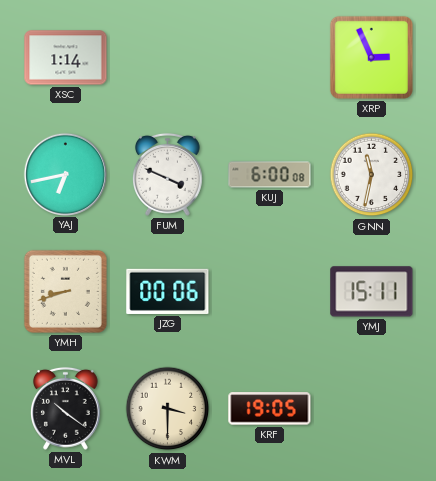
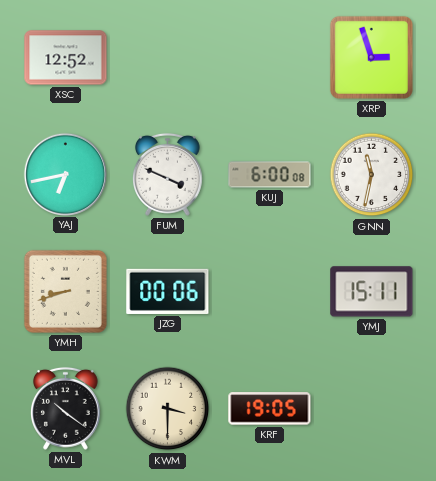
XSC: 1:14 -> 12:52 (66, 58)
XRP: 2:56 -> 2:57 (371, 57)
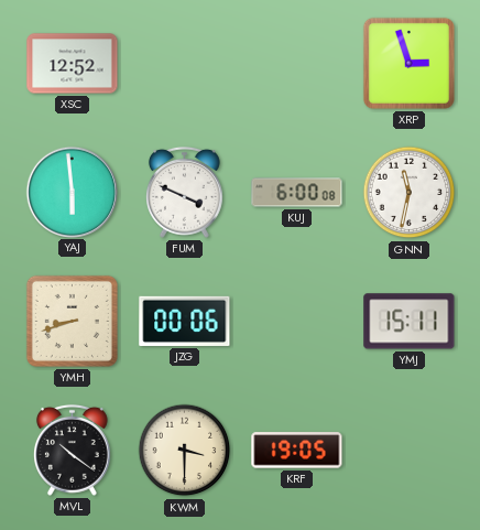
YAJ: 6:43 -> 5:59 (72, 192)
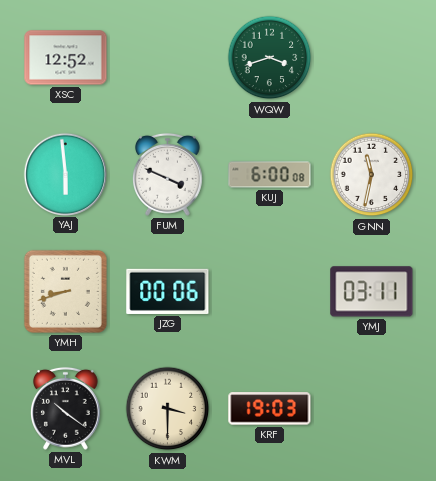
WQW: none -> 3:42 (270, 58)
XRP: 2:57 -> none (408, 63)
YMJ: 15:11 -> 03:11 (372, 292)
KRF: 19:05 -> 19:03 (270, 409)
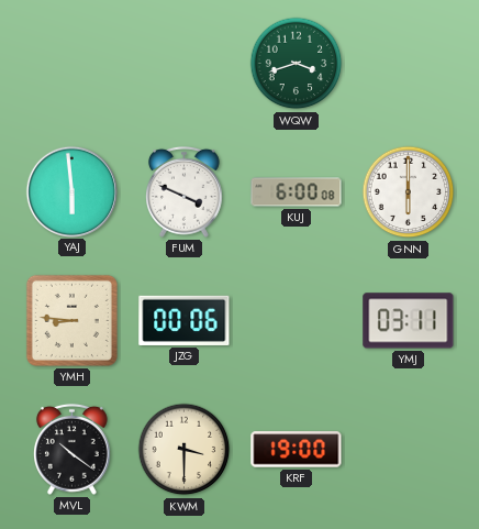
XSC: 12:52 -> none (66, 58)
GNN: 11:32 -> 6:00 (409, 192)
YMH: 8:42 -> 8:46 (71, 320)
KRF: 19:03 -> 19:00 (297, 450)
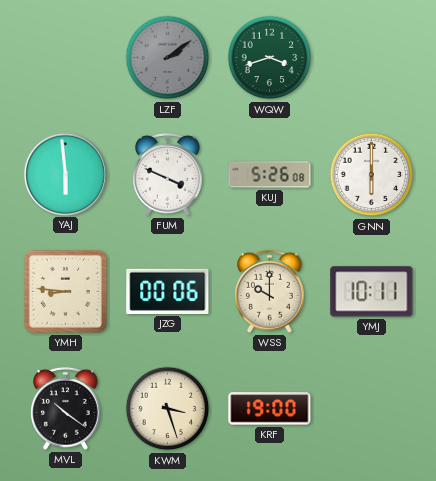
LZF: none -> 2:09 (168, 58)
KUJ: 6:00 -> 5:26 (270, 175)
WSS: none -> 10:00 (270, 291)
YMJ: 03:11 -> 10:11 (372, 292)
KWM: 3:30 -> 3:27 (168, 409)
